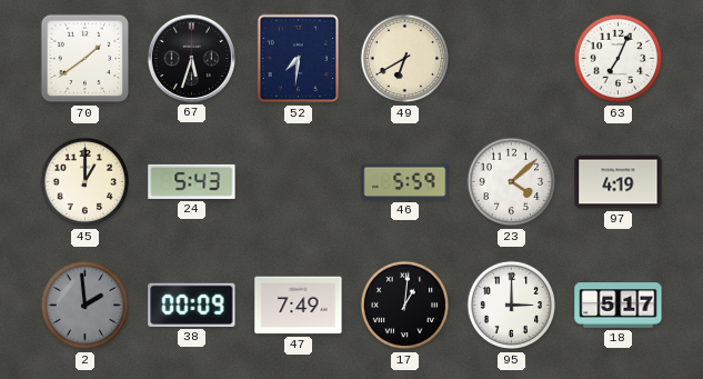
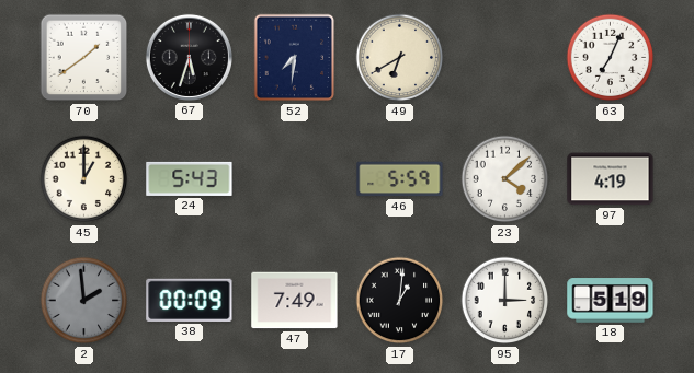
18: 5:17 -> 5:19 (611, 301)
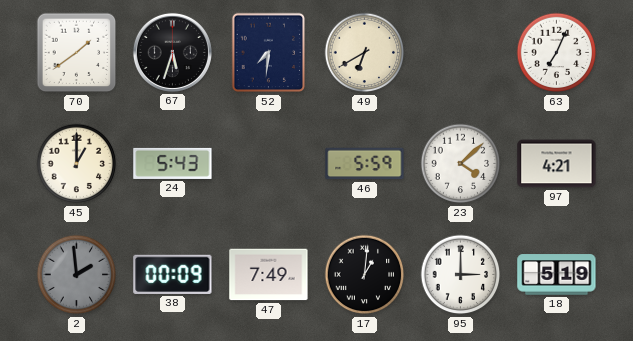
97: 4:19 -> 4:21 (557, 164)
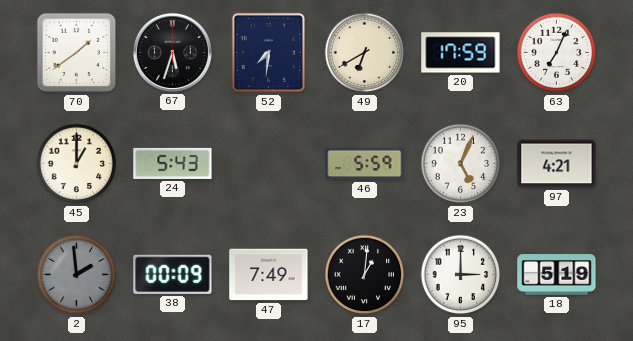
20: none -> 17:59 (461, 53)
23: 4:08 -> 5:04 (461, 164)
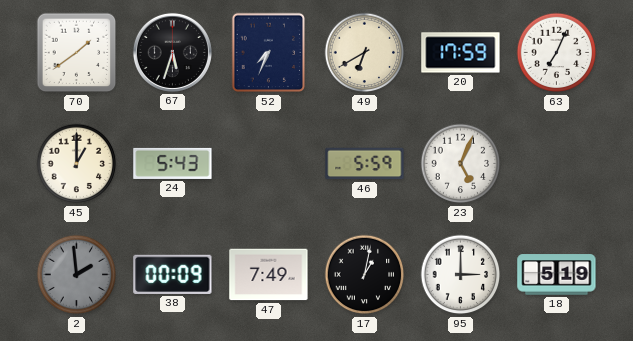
52: 7:31 -> 7:34 (269, 53)
97: 4:21 -> none (557, 164)
17: 1:01 -> 1:02 (365, 275)
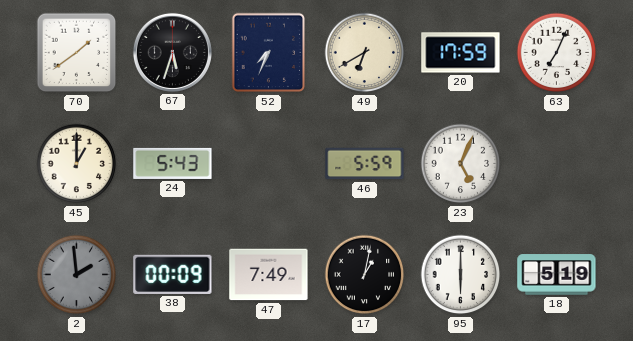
95: 3:00 -> 6:00 (461, 275)
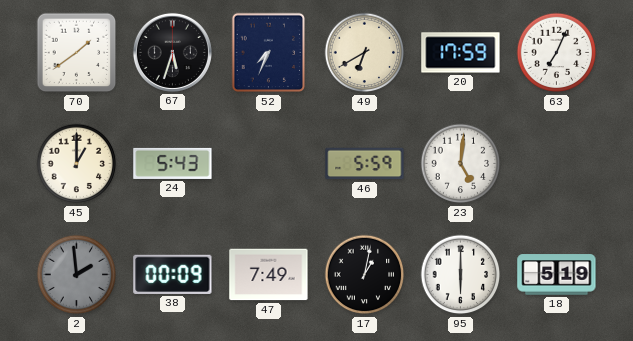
23: 5:04 -> 5:01 (461, 164)
